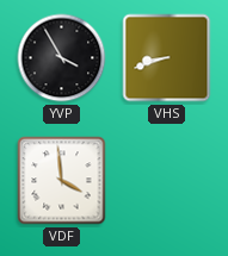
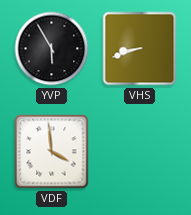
YVP: 3:55 -> 5:55 (52, 49)
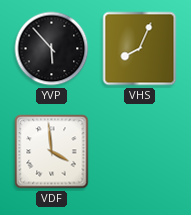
YVP: 5:55 -> 5:53 (52, 49)
VHS: 8:42 -> 8:04 (140, 49)
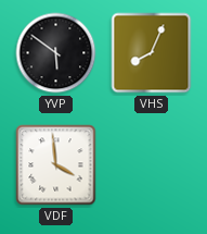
YVP: 5:53 -> 5:51 (56, 53)
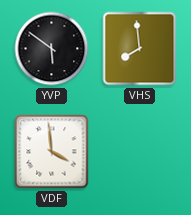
VHS: 8:04 -> 7:59 (140, 49)
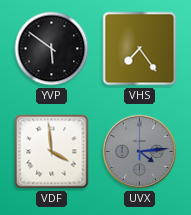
VHS: 7:59 -> 7:24 (140, 49)
UVX: none -> 4:14 (140, 152)
